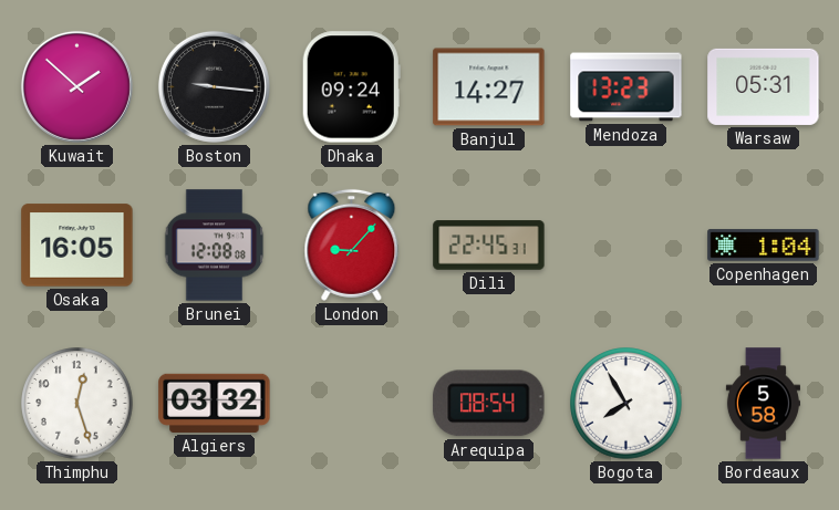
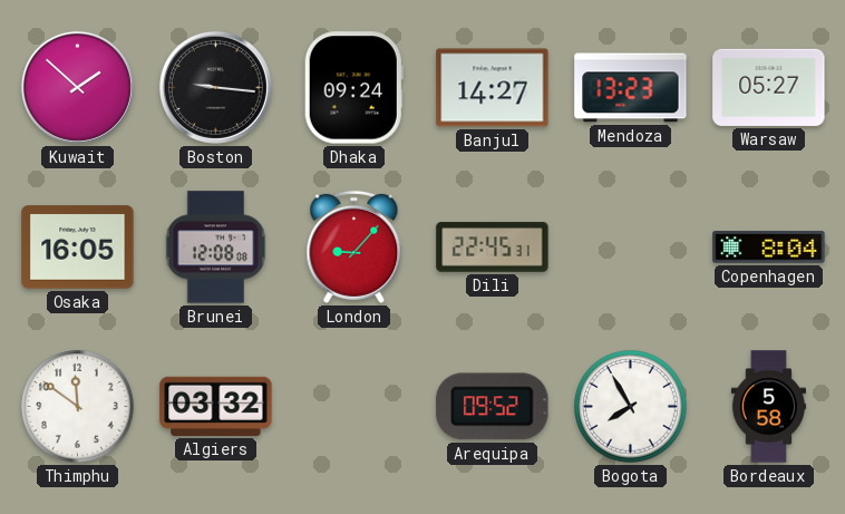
Warsaw: 05:31 -> 05:27 (769, 87)
Copenhagen: 1:04 -> 8:04 (769, 248)
Thimphu: 12:27 -> 11:51 (78, 407)
Arequipa: 08:54 -> 09:52 (493, 407)
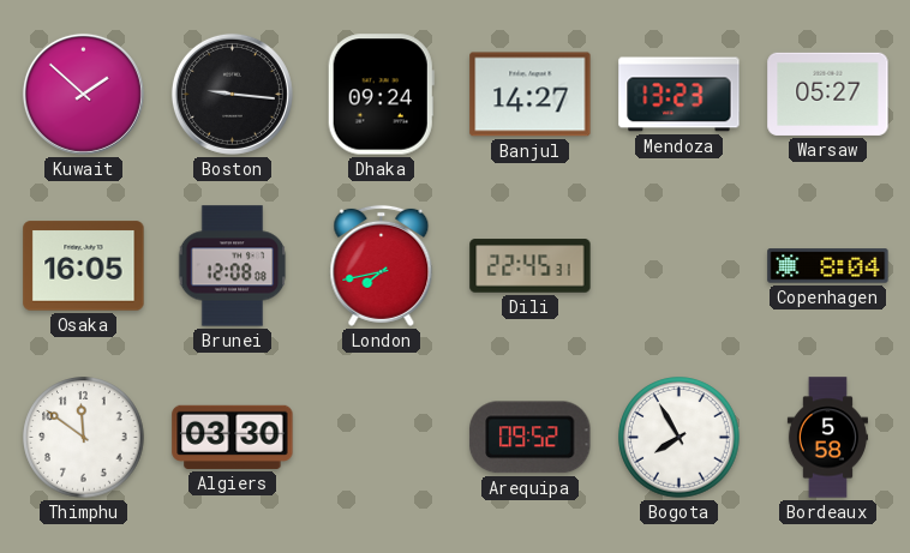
London: 9:07 -> 7:43 (382, 265)
Algiers: 03:32 -> 03:30 (233, 437)
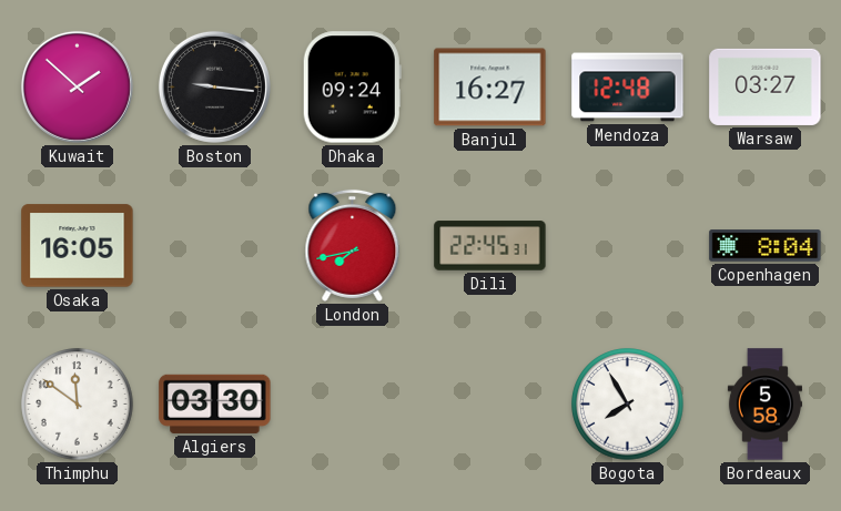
Banjul: 14:27 -> 16:27 (490, 88)
Mendoza: 13:23 -> 12:48 (628, 88)
Warsaw: 05:27 -> 03:27 (766, 86)
Brunei: 12:08 -> none (233, 266)
Arequipa: 09:52 -> none (531, 438)
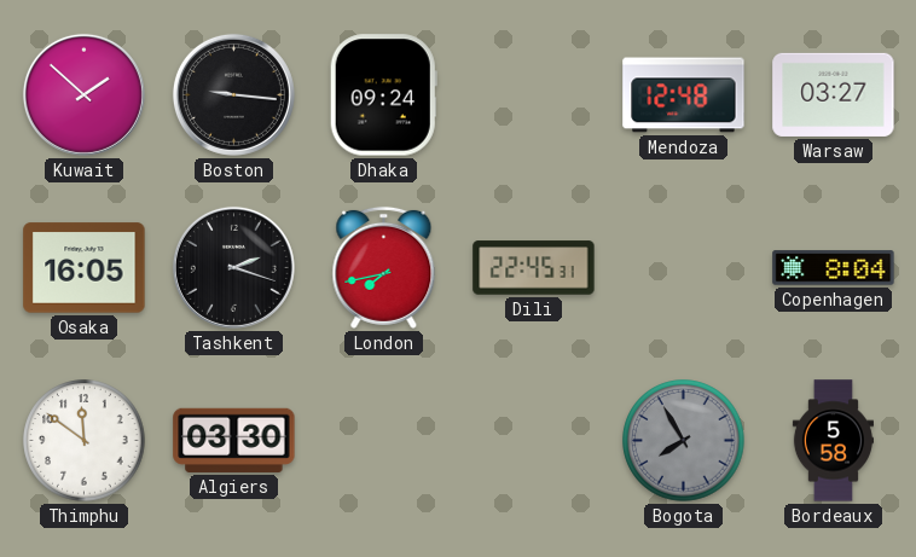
Banjul: 16:27 -> none (490, 88)
Tashkent: none -> 2:18 (233, 267)
Bogota dial: white -> grey (684, 441)
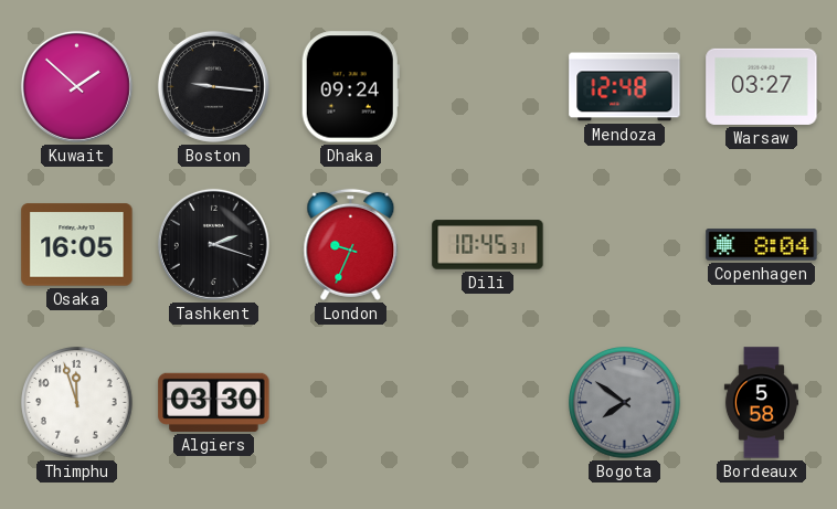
London: 7:43 -> 9:34 (351, 244)
Dili: 22:45 -> 10:45 (488, 245)
Thimphu: 11:51 -> 11:57 (77, 403)
Bogota: 7:55 -> 7:51 (625, 403)
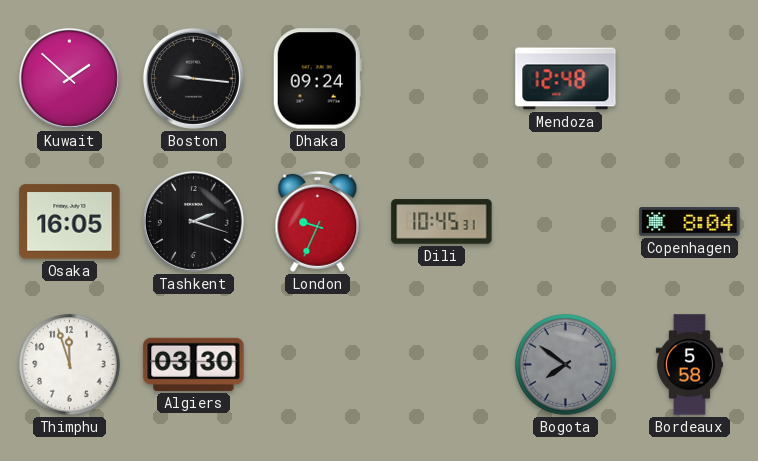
Warsaw: 03:27 -> none (762, 86)
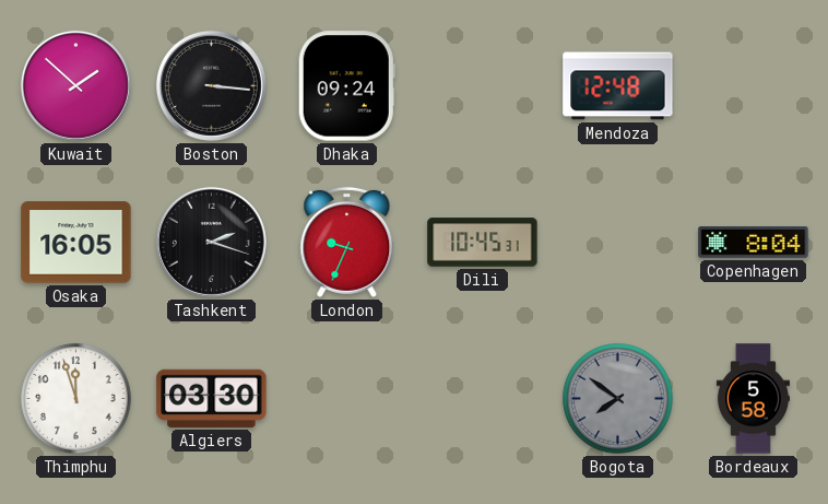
Boston: 9:16 -> 3:16 (211, 85)
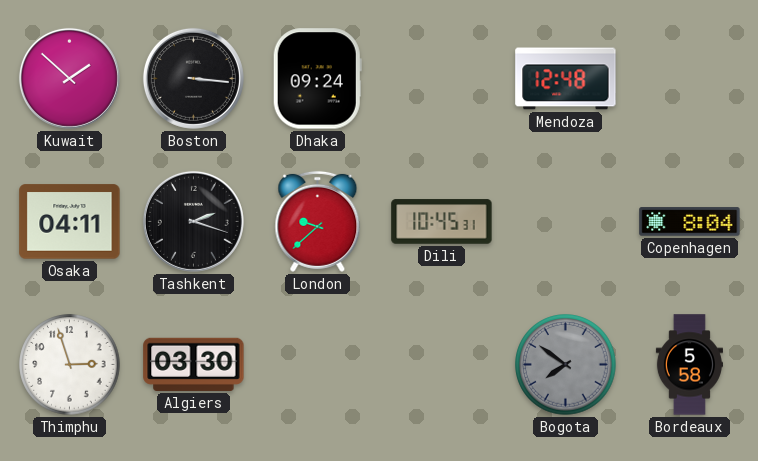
Osaka: 16:05 -> 04:11 (70, 222)
London: 9:34 -> 9:38 (318, 221)
Thimphu: 11:57 -> 2:57 (70, 365)
